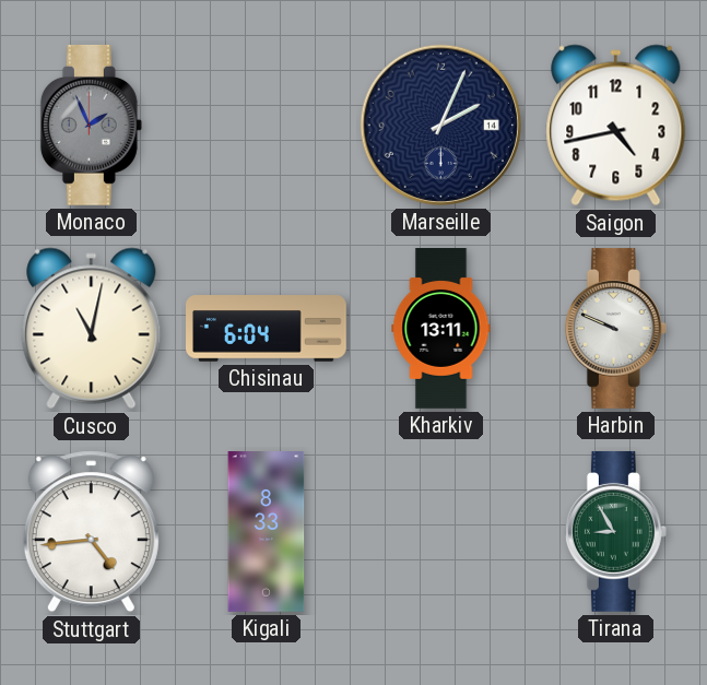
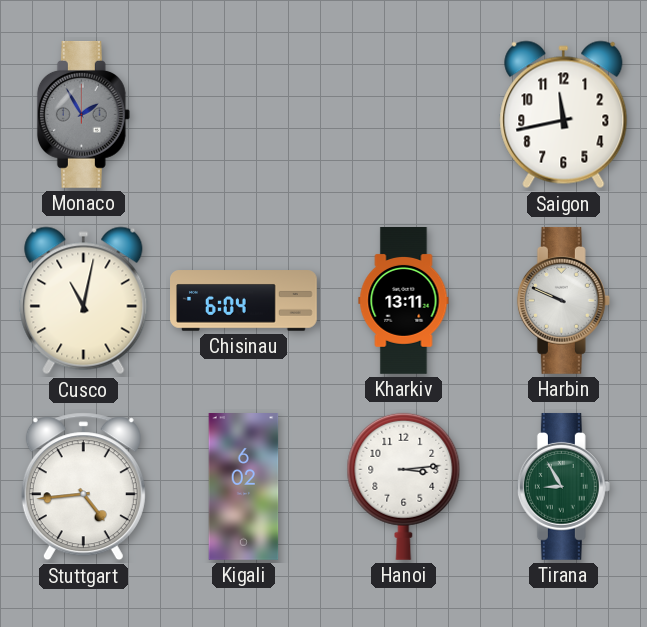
Monaco: 1:56 -> 1:55 (83, 114)
Marseille: 2:04 -> none (440, 125)
Saigon: 4:43 -> 11:43 (564, 115)
Kigali: 8:33 -> 6:02 (244, 487)
Hanoi: none -> 3:14 (404, 486)
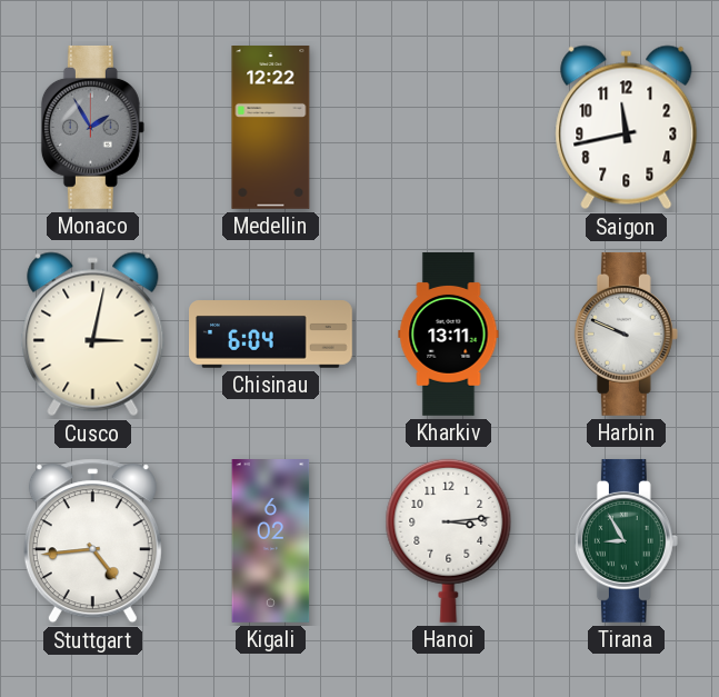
Medellin: none -> 12:22 (271, 128)
Cusco: 11:02 -> 3:02 (93, 335)
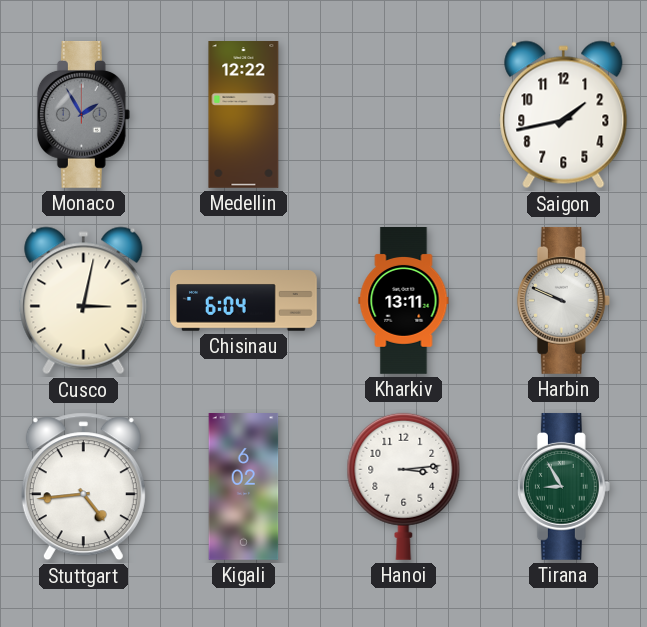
Saigon: 11:43 -> 1:43 (564, 115)
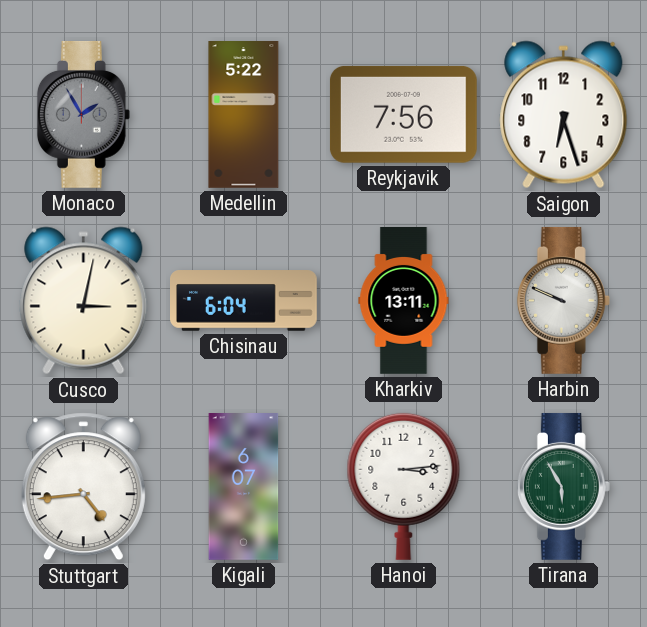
Medellin: 12:22 -> 5:22 (244, 115)
Reykjavik: none -> 7:56 (403, 114)
Saigon: 1:43 -> 6:27 (564, 115)
Kigali: 6:02 -> 6:07 (244, 487)
Tirana: 8:55 -> 5:55 (563, 486)
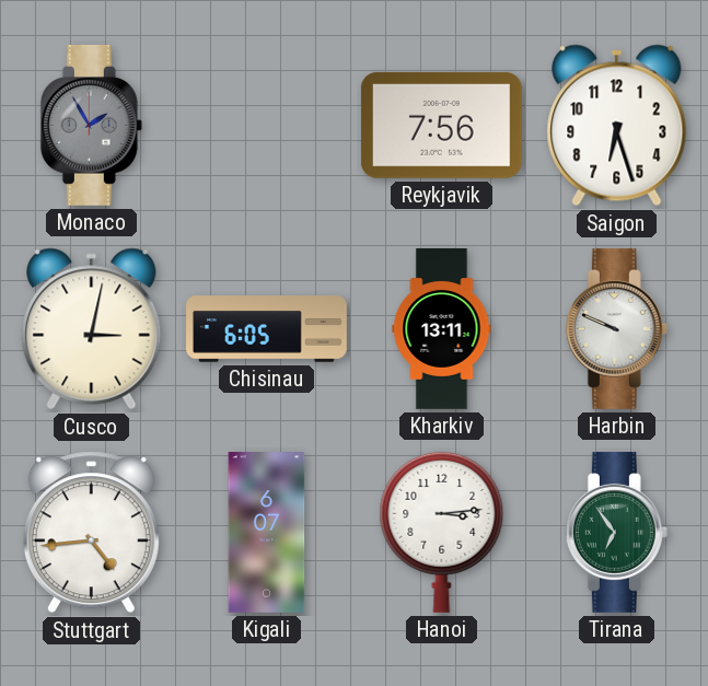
Medellin: 5:22 -> none (244, 115)
Chisinau: 6:04 -> 6:05 (267, 329)
Tirana: 5:55 -> 6:54 (616, 532)
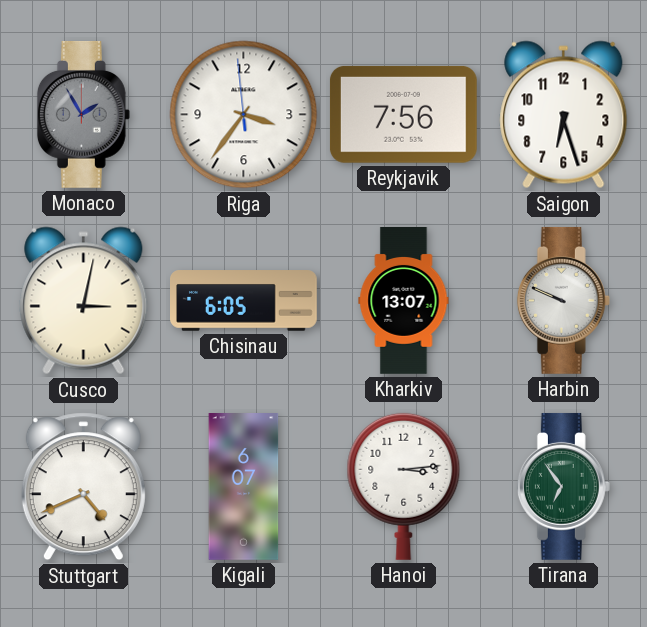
Riga: none -> 3:35 (244, 115)
Kharkiv: 13:11 -> 13:07 (404, 301)
Stuttgart: 4:44 -> 4:41 (83, 487)
